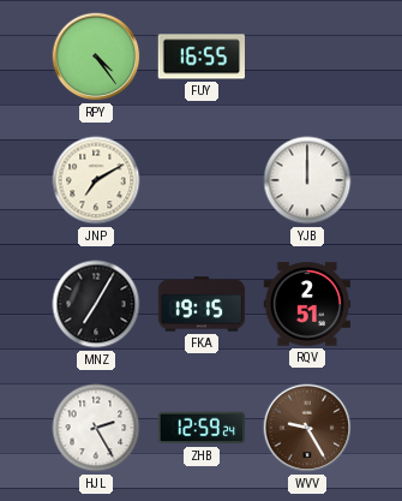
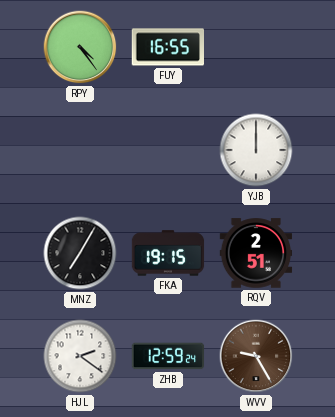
JNP: 7:10 -> none (96, 180)
HJL: 2:25 -> 2:21 (80, 356)
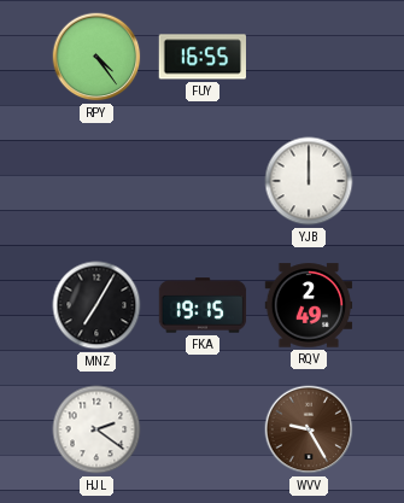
RQV: 2:51 -> 2:49 (309, 305)
ZHB: 12:59 -> none (168, 356)
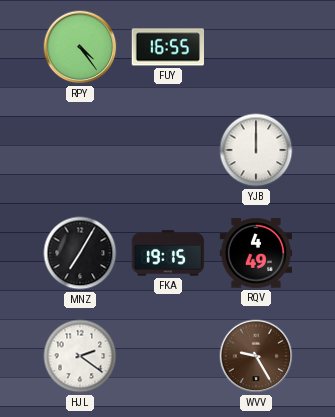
RQV: 2:49 -> 4:49 (256, 253)
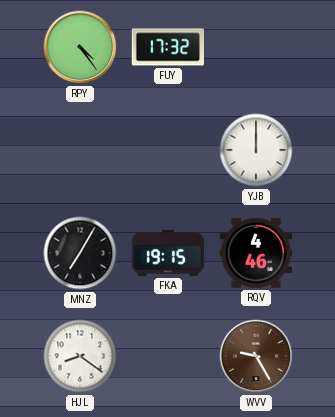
FUY: 16:55 -> 17:32 (167, 47)
RQV: 4:49 -> 4:46 (256, 253)
HJL: 2:21 -> 8:21 (80, 356)
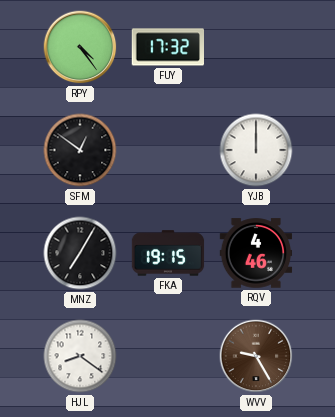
SFM: none -> 12:51 (80, 150)
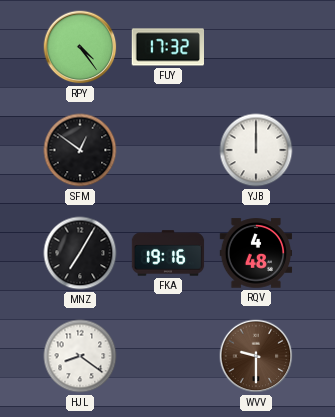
FKA: 19:15 -> 19:16 (168, 253)
RQV: 4:46 -> 4:48 (256, 253)
WVV: 9:25 -> 9:30 (256, 356)
